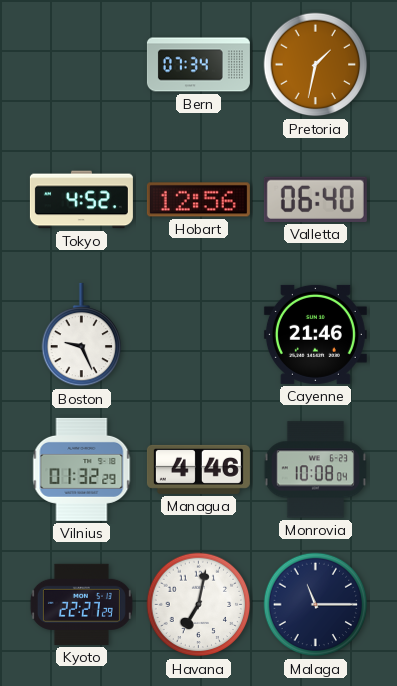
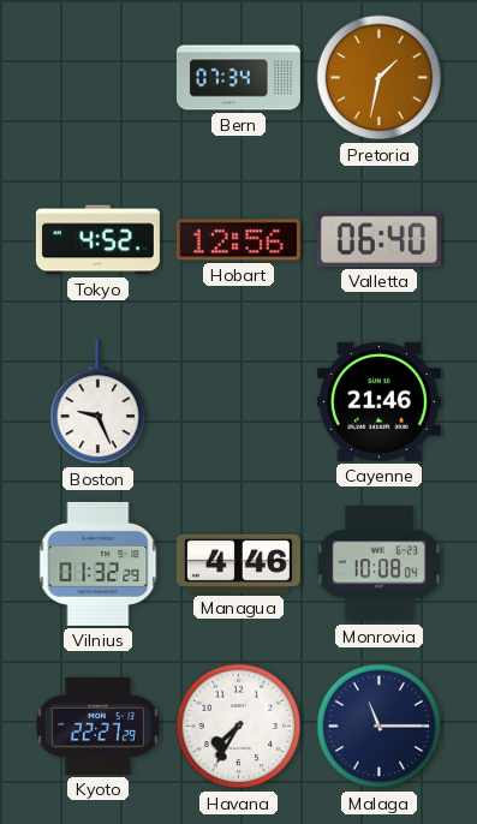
Havana: 7:02 -> 7:35 (239, 727)
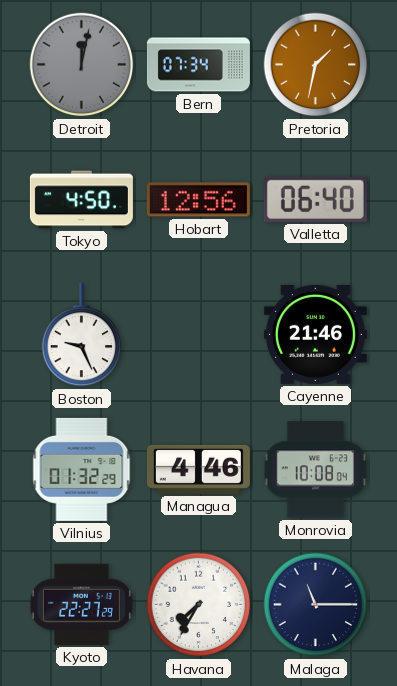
Detroit: none -> 12:02 (82, 65)
Tokyo: 4:52 -> 4:50 (81, 200)
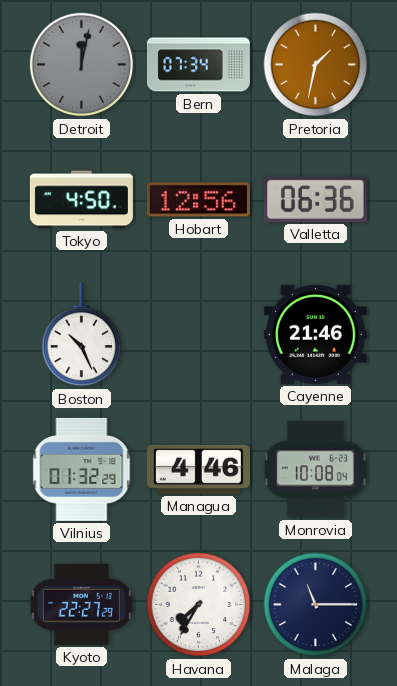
Valletta: 06:40 -> 06:36 (315, 199)
Boston: 9:26 -> 10:26 (82, 335)
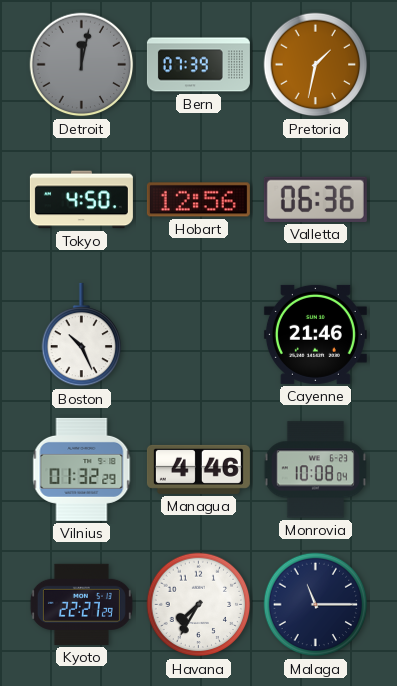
Bern: 07:34 -> 07:39 (198, 65)
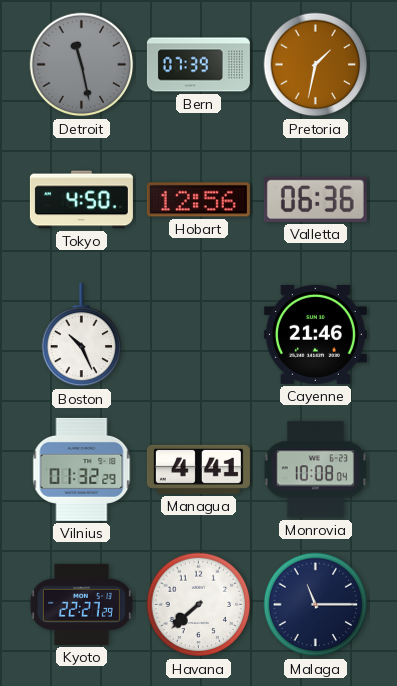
Detroit: 12:02 -> 11:28 (82, 65)
Managua: 4:46 -> 4:41 (198, 469)
Havana: 7:35 -> 7:38 (199, 605)
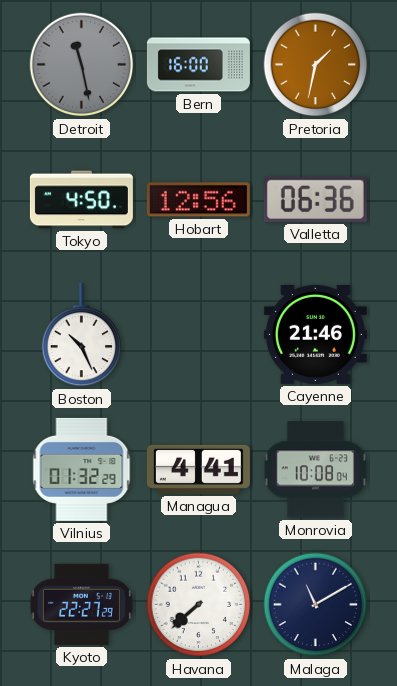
Bern: 07:39 -> 16:00 (198, 65)
Malaga: 11:15 -> 11:10 (316, 605)
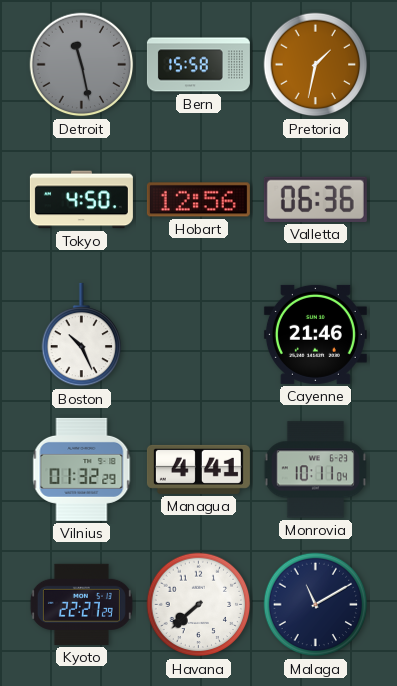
Bern: 16:00 -> 15:58 (198, 65)
Monrovia: 10:08 -> 10:11 (315, 470)
